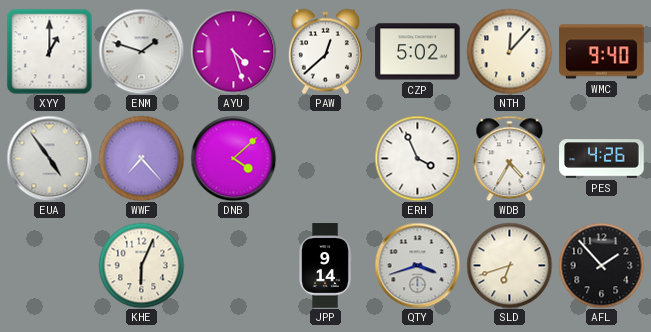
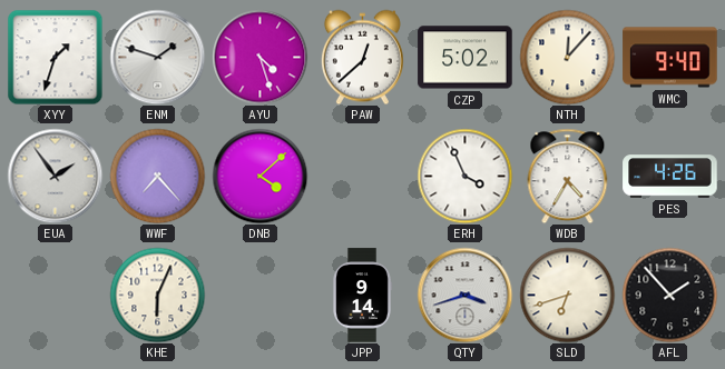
XYY: 1:00 -> 1:33 (55, 57)
EUA: 4:54 -> 1:54 (55, 176)
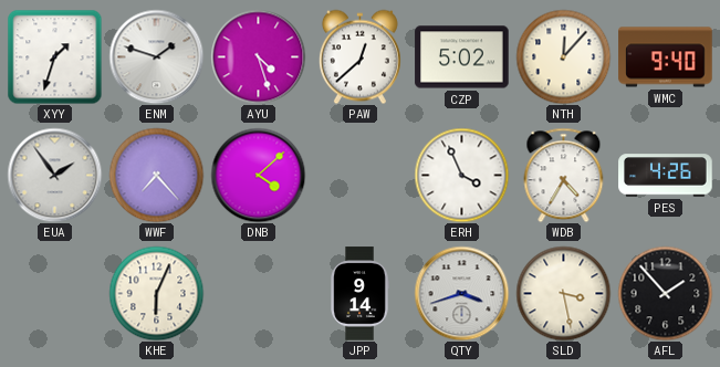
SLD: 6:42 -> 3:28 (563, 293)
